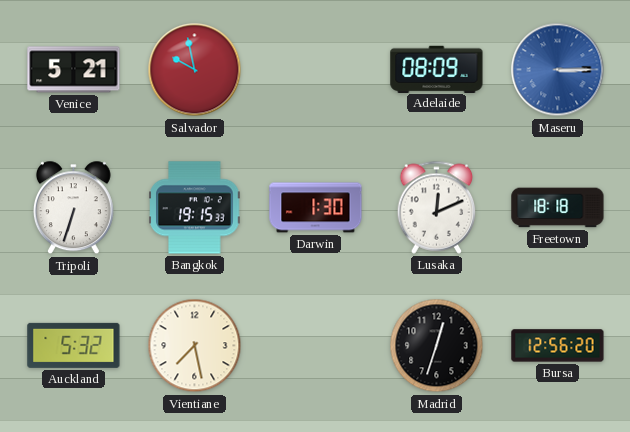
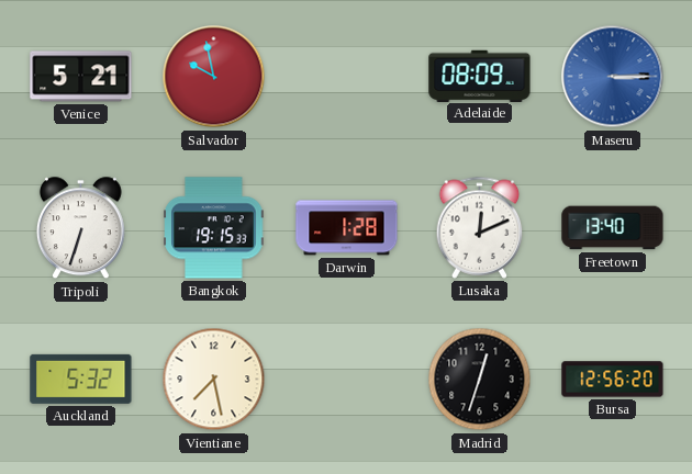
Darwin: 1:30 -> 1:28 (347, 228)
Freetown: 18:18 -> 13:40 (613, 228)
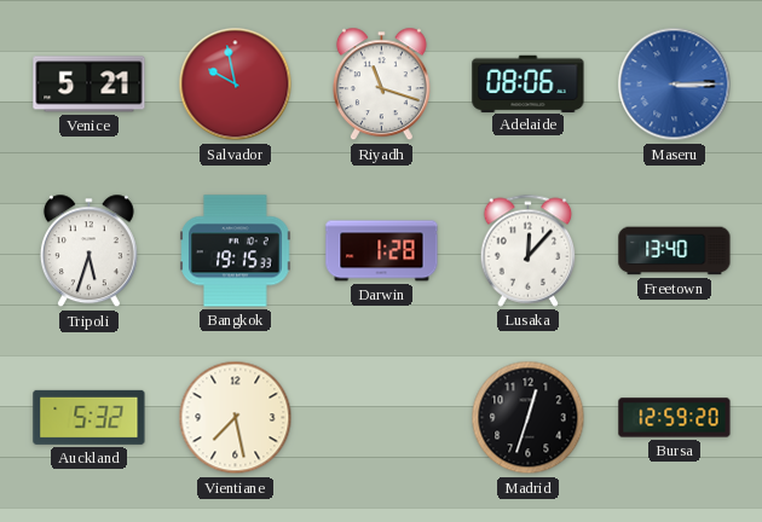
Riyadh: none -> 11:18 (381, 85)
Adelaide: 08:09 -> 08:06 (529, 83)
Tripoli: 6:33 -> 5:33 (88, 251)
Lusaka: 12:11 -> 12:07 (529, 250)
Bursa: 12:56 -> 12:59 (675, 418)
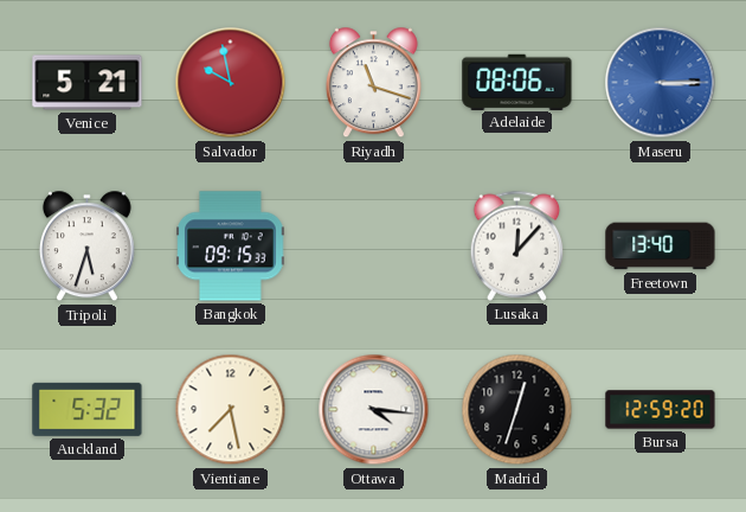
Bangkok: 19:15 -> 09:15 (231, 247)
Darwin: 1:28 -> none (382, 251)
Ottawa: none -> 4:16 (374, 410)
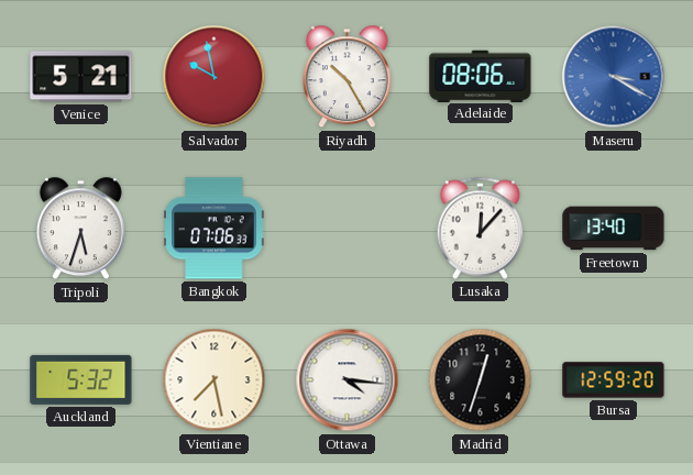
Riyadh: 11:18 -> 10:25 (346, 77)
Maseru: 3:15 -> 3:20 (614, 77)
Bangkok: 09:15 -> 07:06 (215, 229)
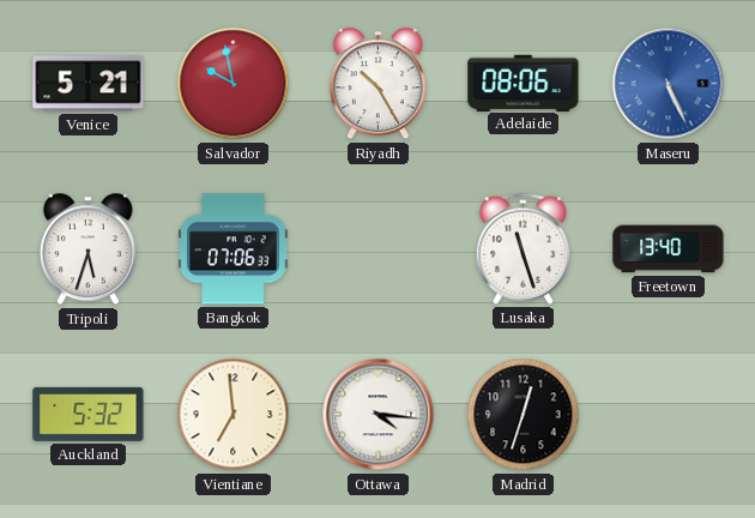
Maseru: 3:20 -> 5:26 (669, 84)
Lusaka: 12:07 -> 11:27 (524, 248)
Vientiane: 7:28 -> 6:59 (234, 415)
Bursa: 12:59 -> none (614, 380)
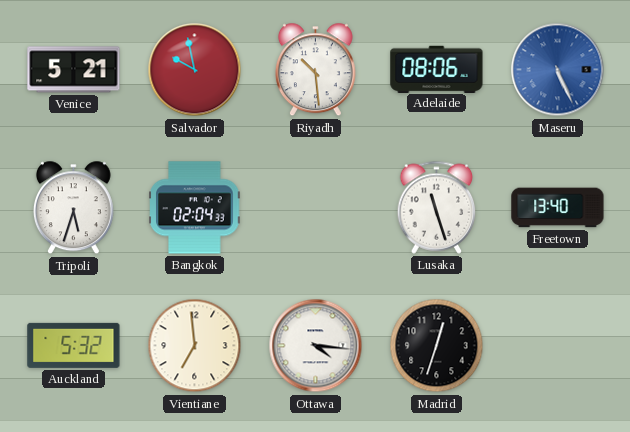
Riyadh: 10:25 -> 10:29 (315, 70)
Bangkok: 07:06 -> 02:04 (195, 208)
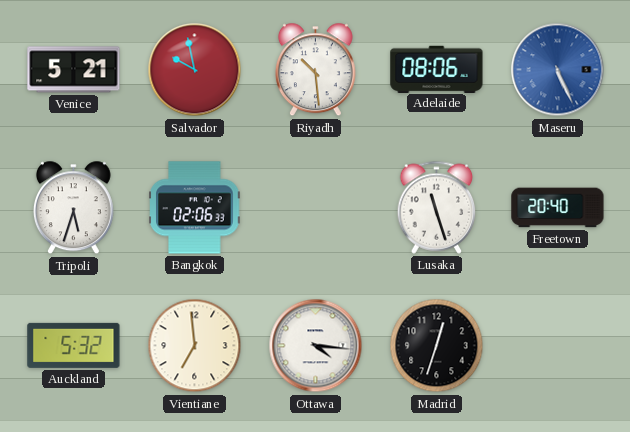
Bangkok: 02:04 -> 02:06 (195, 208)
Freetown: 13:40 -> 20:40 (558, 208)
